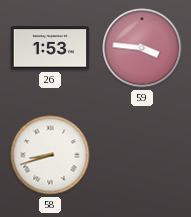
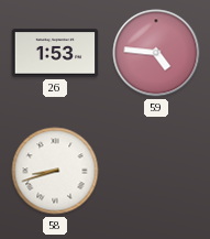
59: 3:46 -> 4:46 (156, 53)
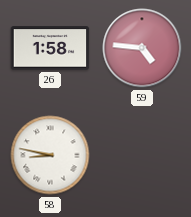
26: 1:53 -> 1:58 (50, 48)
58: 8:42 -> 8:47 (50, 155)
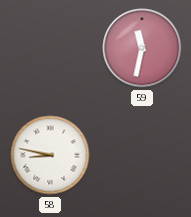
26: 1:58 -> none (50, 48)
59: 4:46 -> 11:32 (142, 48)
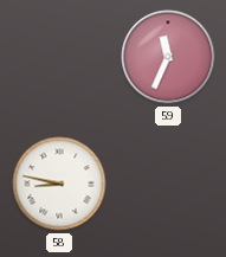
59: 11:32 -> 11:34 (168, 57)
